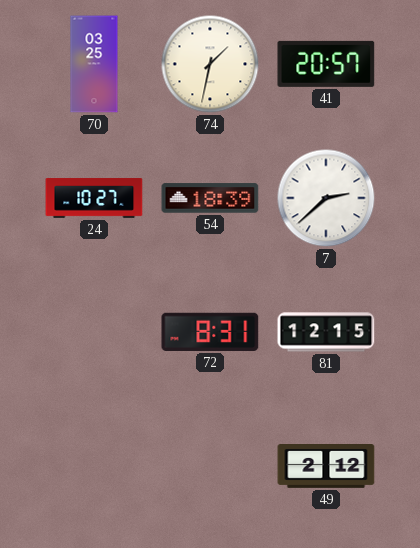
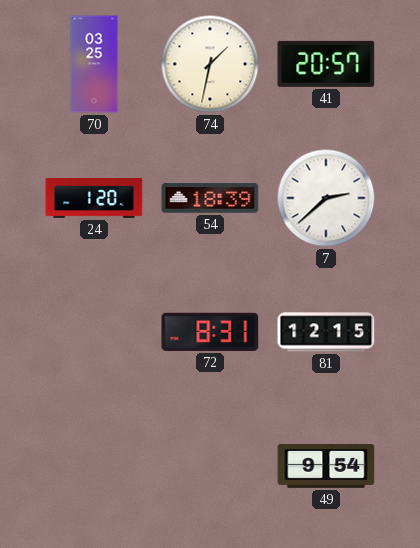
24: 10:27 -> 1:20 (94, 199)
49: 2:12 -> 9:54 (326, 467)
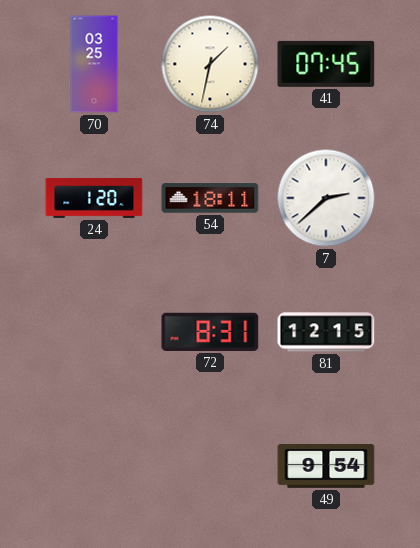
41: 20:57 -> 07:45 (326, 64)
54: 18:39 -> 18:11 (210, 198)
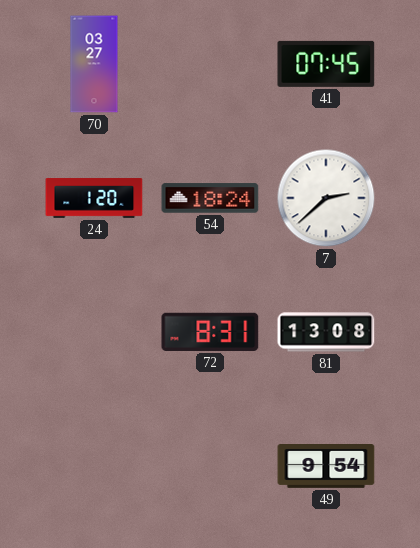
70: 03:25 -> 03:27 (94, 64)
74: 1:32 -> none (210, 64)
54: 18:11 -> 18:24 (210, 198)
81: 12:15 -> 13:08 (326, 332)
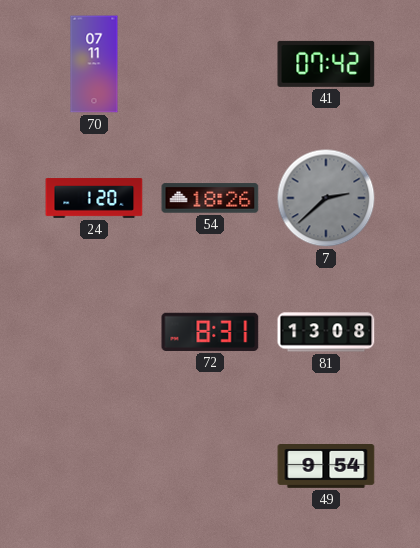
70: 03:27 -> 07:11 (94, 64)
41: 07:45 -> 07:42 (326, 64)
54: 18:24 -> 18:26 (210, 198)
7 dial: white -> grey (326, 198)
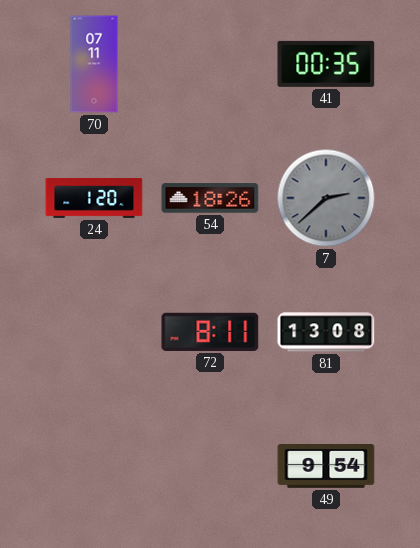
41: 07:42 -> 00:35 (326, 64)
72: 8:31 -> 8:11 (210, 332)
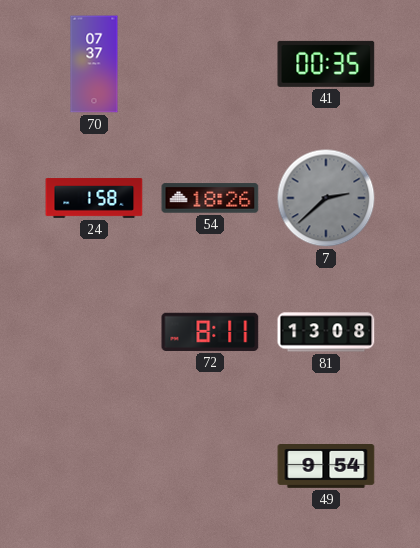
70: 07:11 -> 07:37 (94, 64)
24: 1:20 -> 1:58 (94, 199)
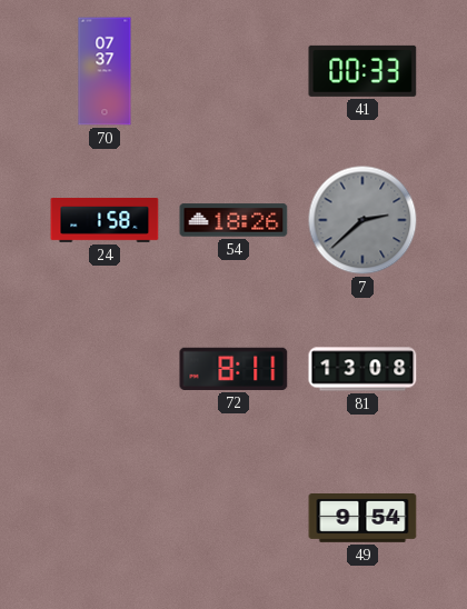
41: 00:35 -> 00:33 (362, 71)
